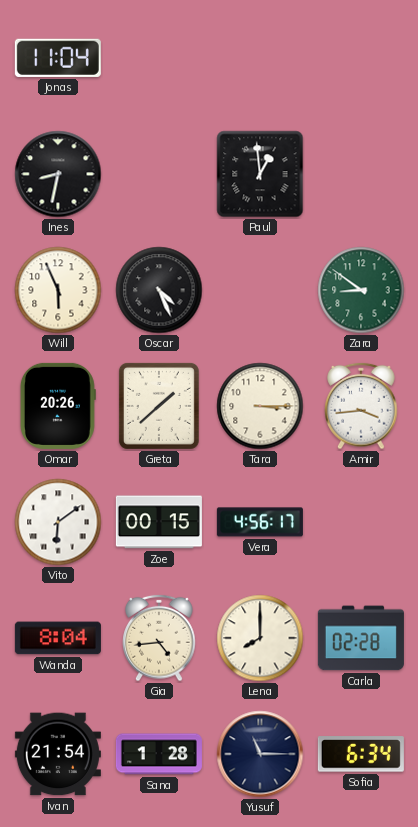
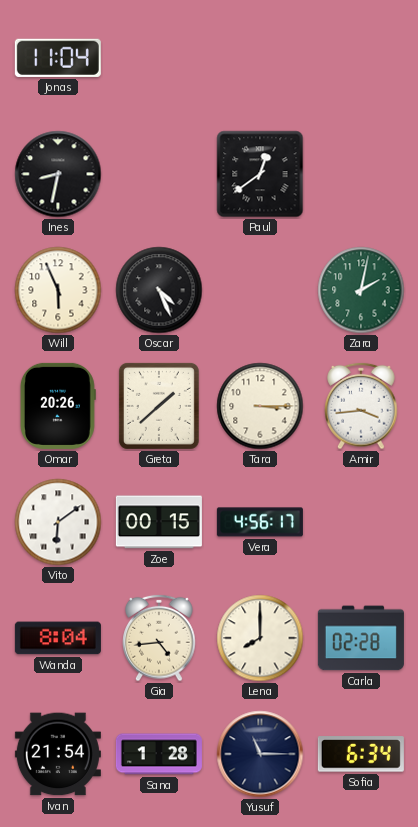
Paul: 12:59 -> 12:39 (260, 174)
Zara: 8:51 -> 2:02 (361, 290)
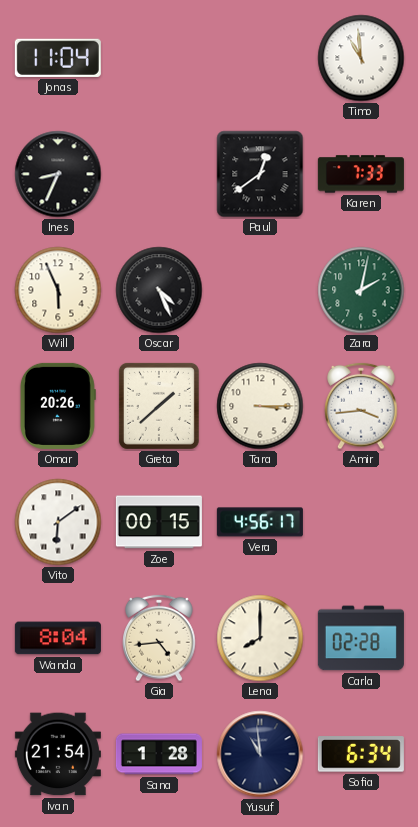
Timo: none -> 10:59 (361, 58)
Ines: 8:32 -> 8:34 (58, 174)
Karen: none -> 7:33 (361, 174)
Yusuf: 11:15 -> 10:59 (260, 754)
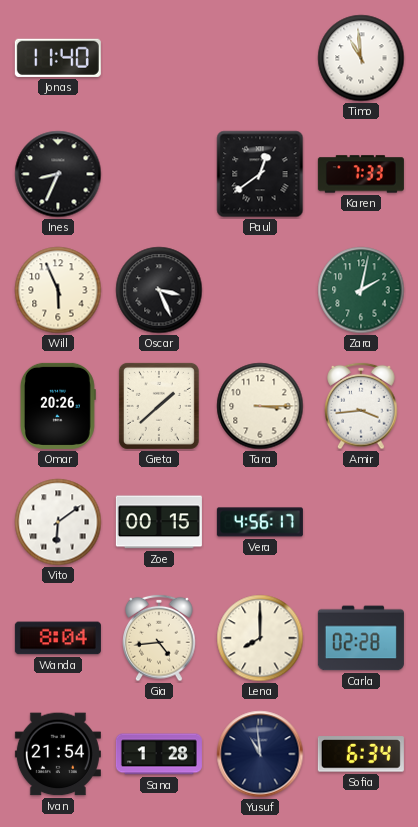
Jonas: 11:04 -> 11:40 (58, 58)
Oscar: 4:26 -> 3:26 (159, 290)
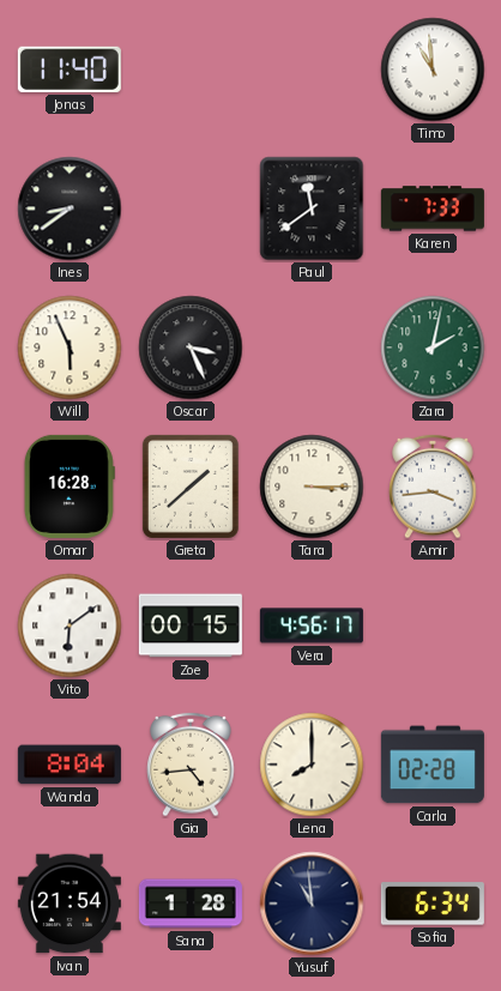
Ines: 8:34 -> 8:39 (70, 209)
Paul: 12:39 -> 11:39 (312, 209)
Omar: 20:26 -> 16:28 (70, 487)
